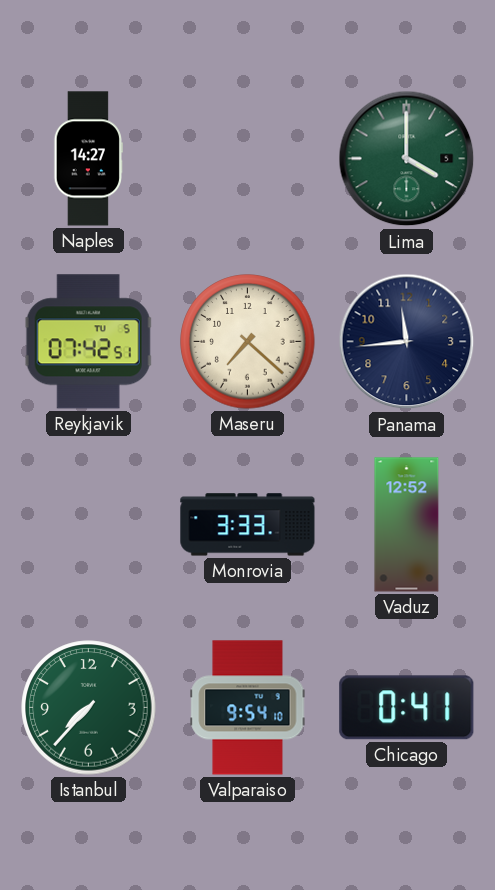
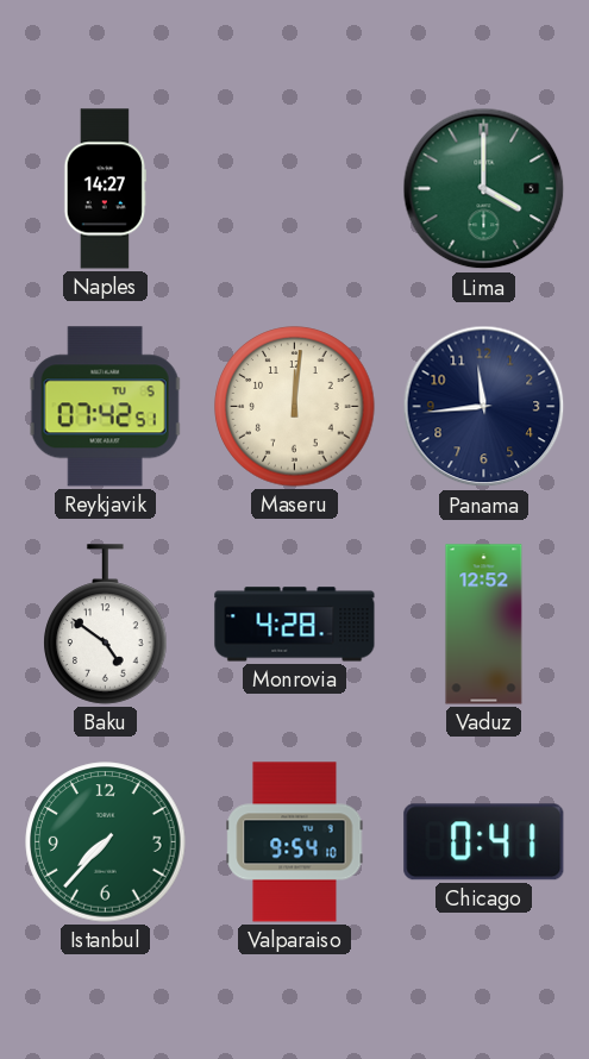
Maseru: 7:22 -> 12:01 (295, 407)
Baku: none -> 4:51 (106, 625)
Monrovia: 3:33 -> 4:28 (295, 625)
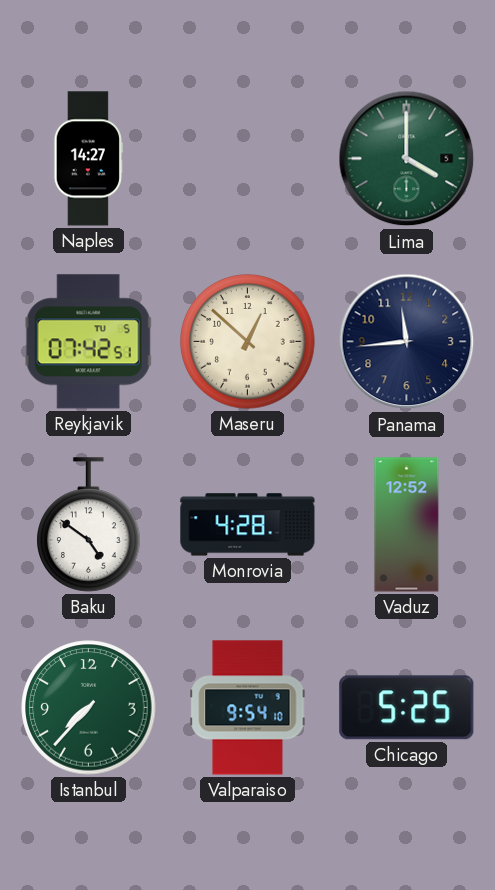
Maseru: 12:01 -> 12:52 (248, 342)
Chicago: 0:41 -> 5:25 (407, 708)
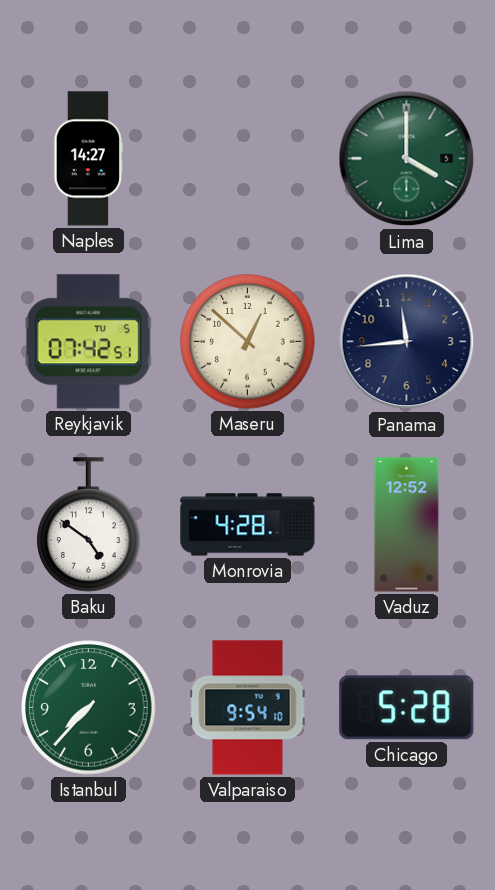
Chicago: 5:25 -> 5:28 (407, 708)
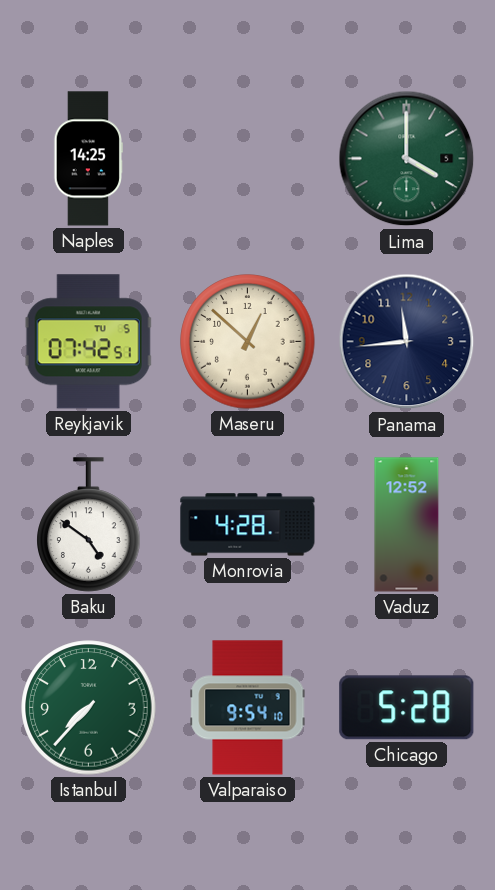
Naples: 14:27 -> 14:25 (88, 159)
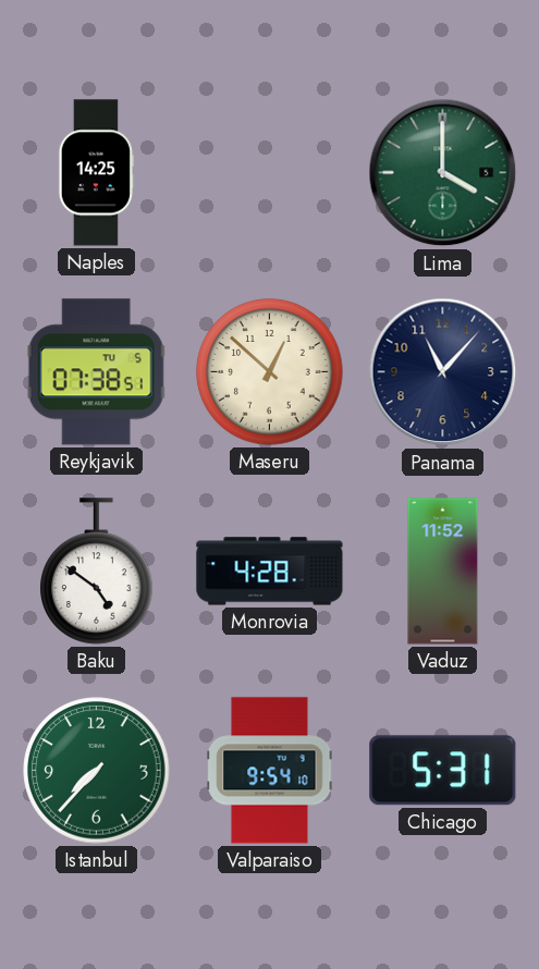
Reykjavik: 07:42 -> 07:38 (97, 372)
Panama: 11:44 -> 11:07 (443, 372)
Vaduz: 12:52 -> 11:52 (443, 572)
Chicago: 5:28 -> 5:31 (443, 771)
